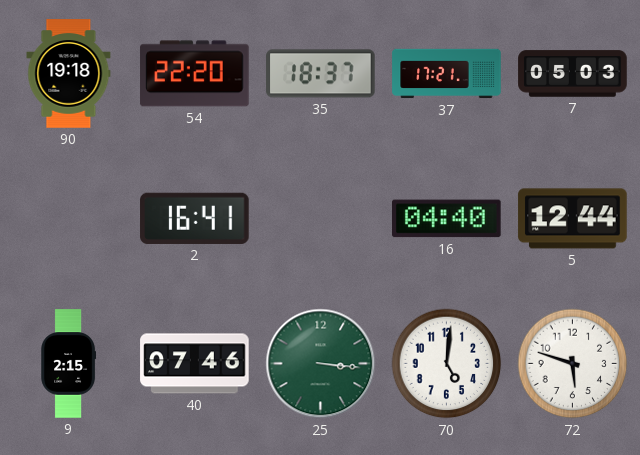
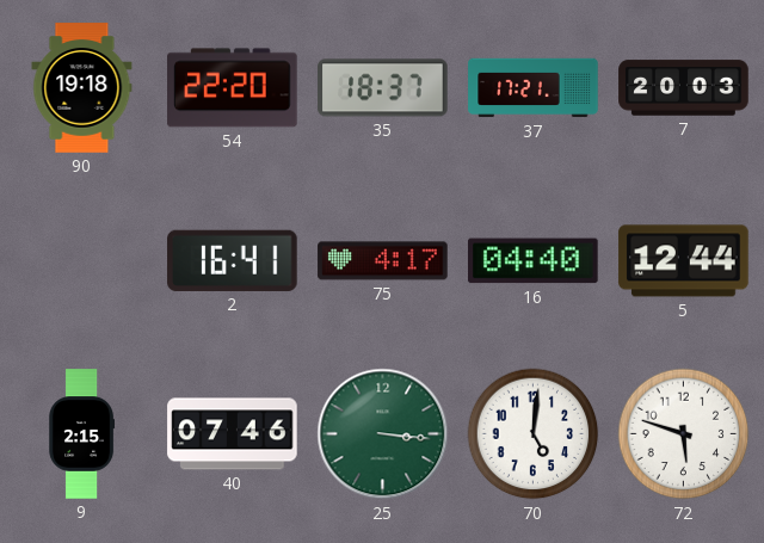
7: 05:03 -> 20:03 (684, 88)
75: none -> 4:17 (383, 261)
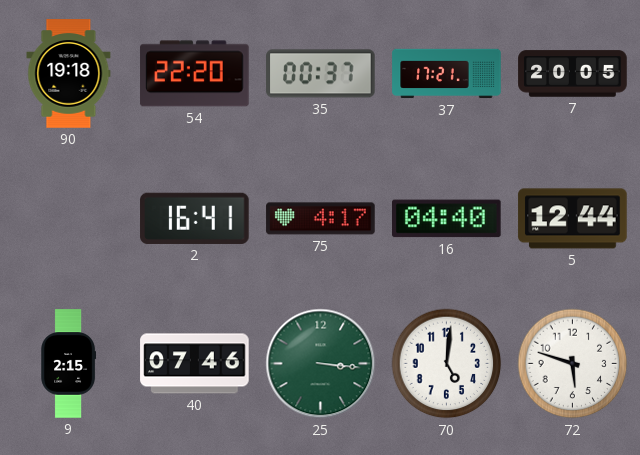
35: 18:37 -> 00:37 (321, 74)
7: 20:03 -> 20:05 (573, 74)
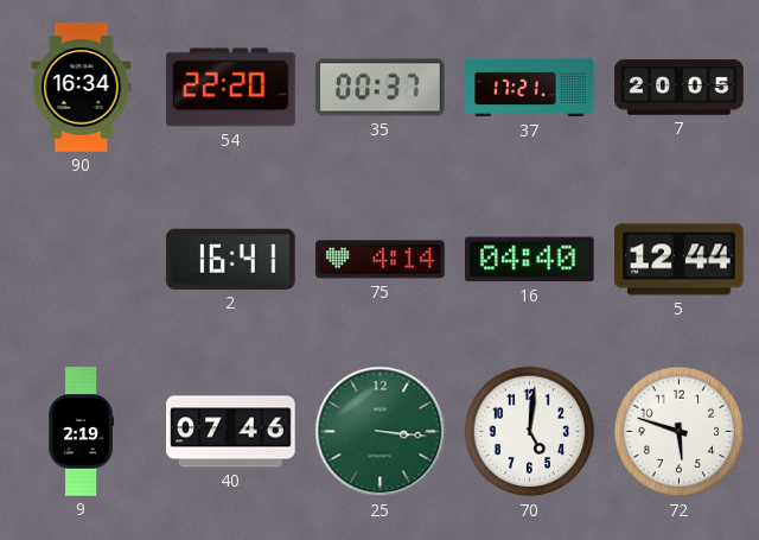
90: 19:18 -> 16:34 (82, 88)
75: 4:17 -> 4:14 (381, 260)
9: 2:15 -> 2:19 (82, 432)
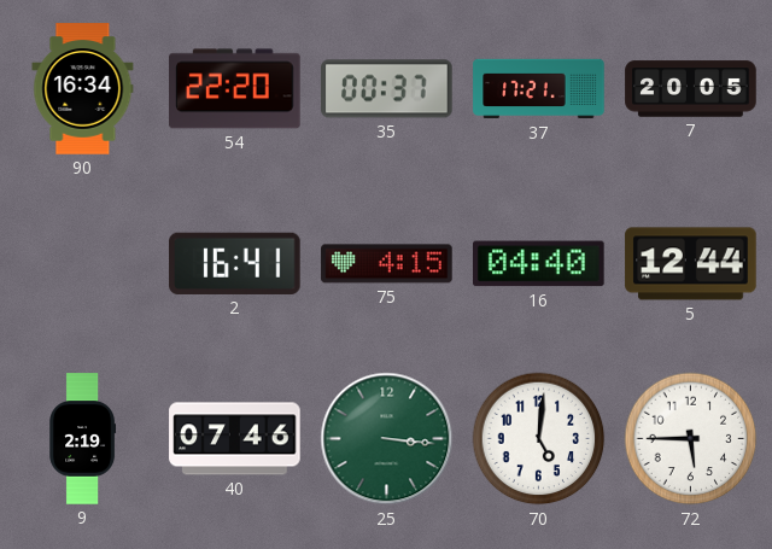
75: 4:14 -> 4:15 (387, 264)
72: 5:48 -> 5:45 (691, 439)
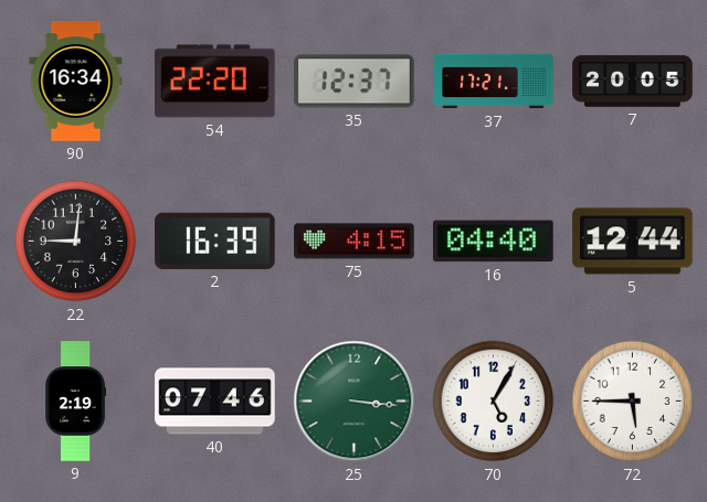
35: 00:37 -> 12:37 (355, 82)
22: none -> 9:01 (76, 242)
2: 16:41 -> 16:39 (215, 241)
70: 5:01 -> 5:05 (494, 402)
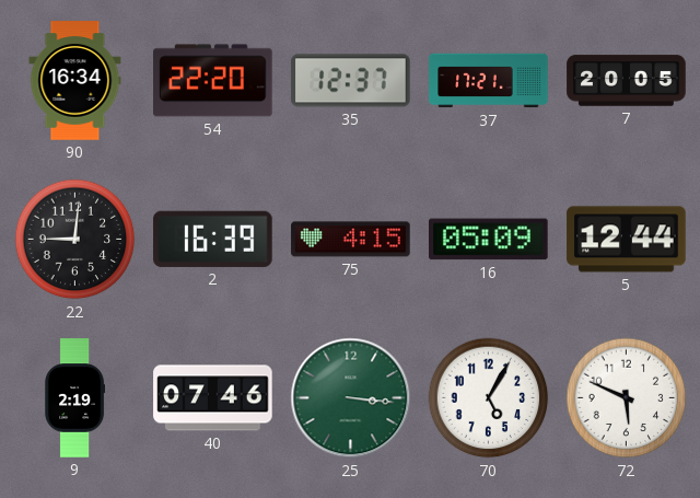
16: 04:40 -> 05:09 (489, 240)
72: 5:45 -> 5:49 (627, 398)
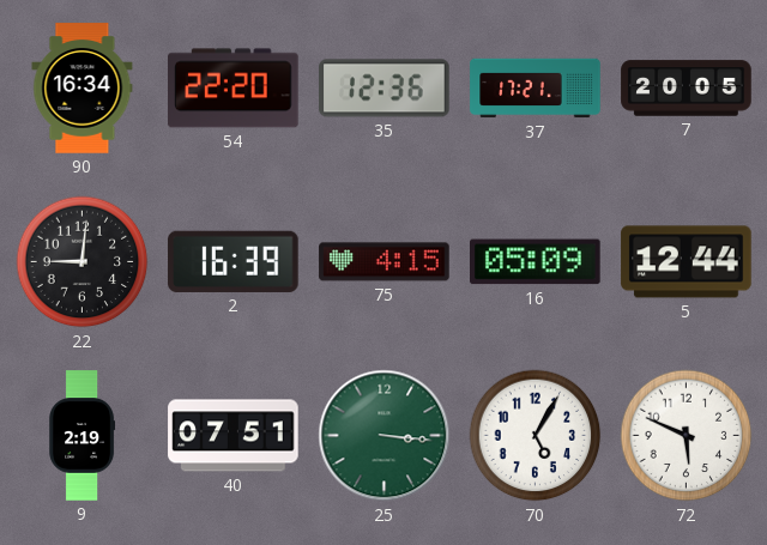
35: 12:37 -> 12:36 (385, 89)
40: 07:46 -> 07:51 (234, 436)
